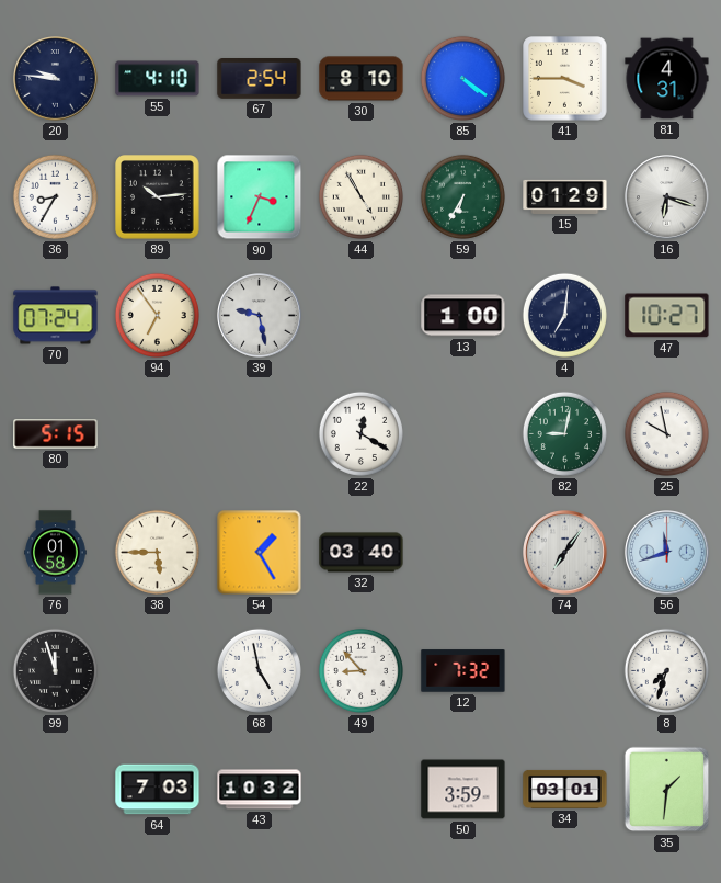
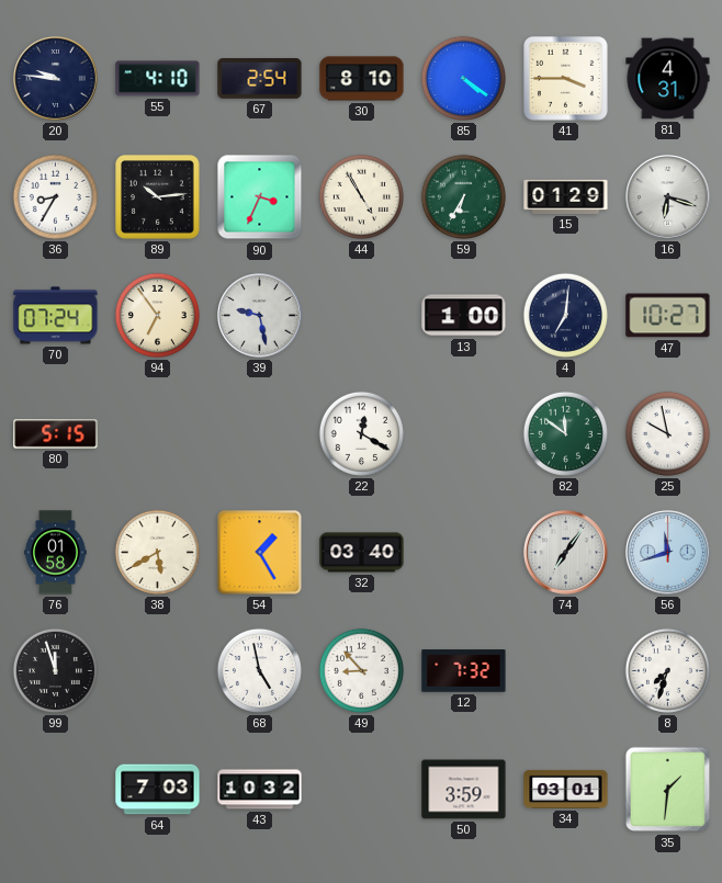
82: 9:02 -> 11:51 (565, 433)
38: 5:45 -> 5:40 (157, 552)
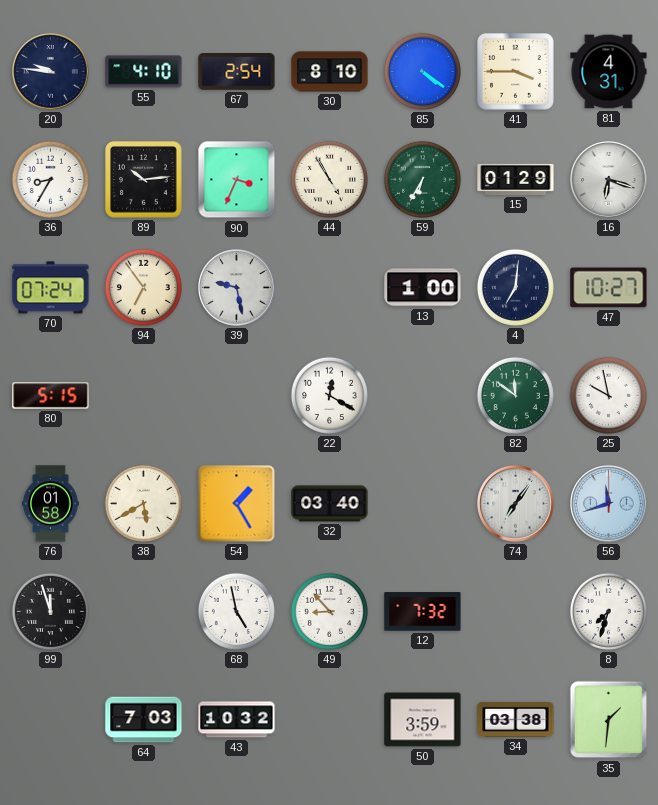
34: 03:01 -> 03:38 (516, 719)
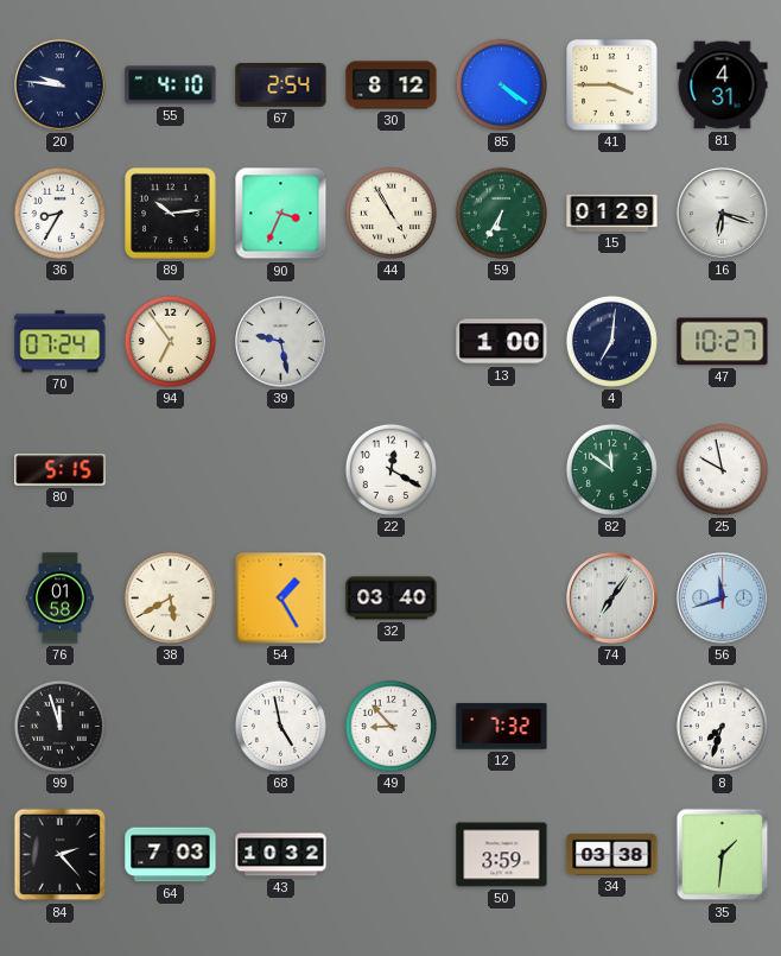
30: 8:10 -> 8:12 (392, 86)
84: none -> 2:23 (61, 855)
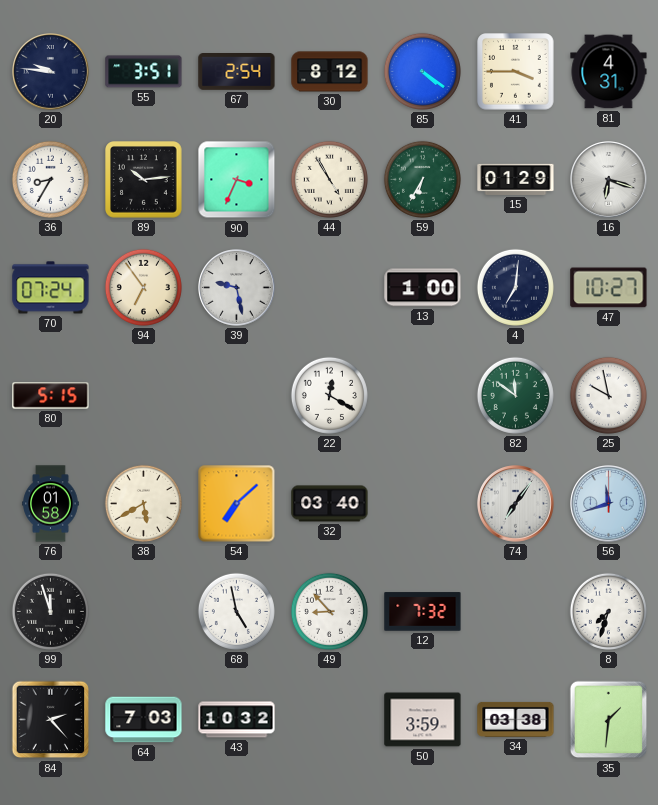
55: 4:10 -> 3:51 (144, 72)
54: 1:25 -> 7:08 (237, 504)
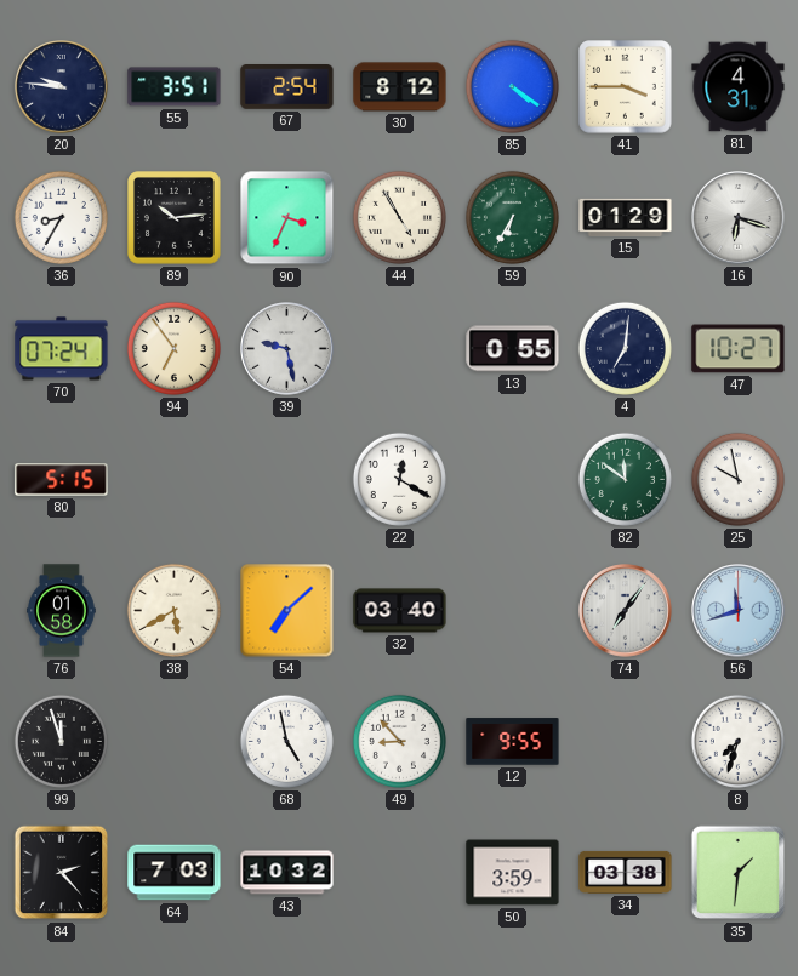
13: 1:00 -> 0:55 (513, 349)
12: 7:32 -> 9:55 (513, 742)
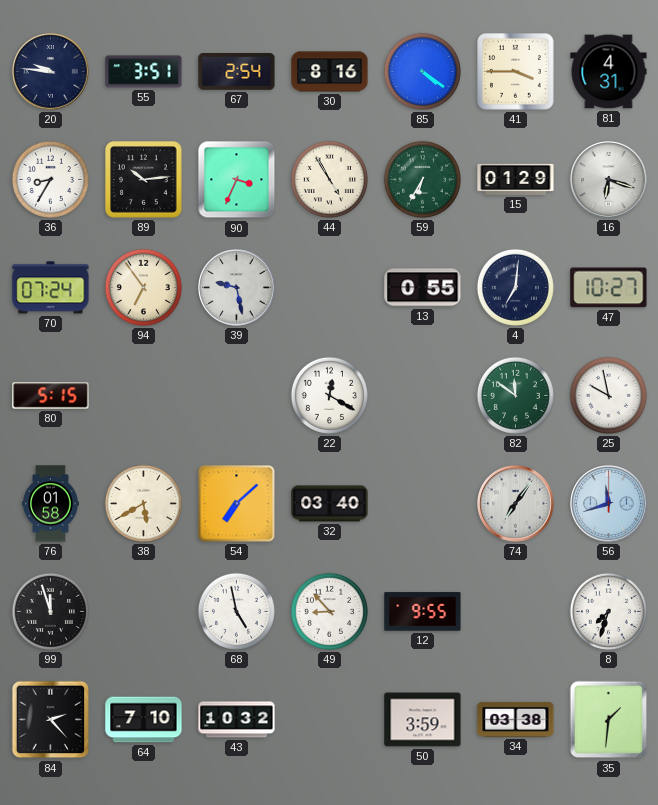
30: 8:12 -> 8:16 (330, 72)
64: 7:03 -> 7:10 (144, 720)
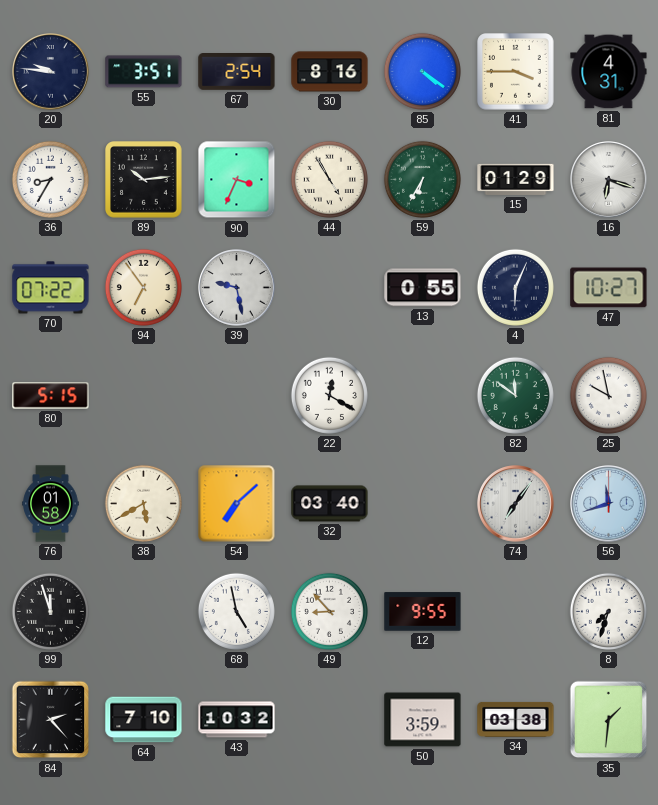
70: 07:24 -> 07:22 (51, 288)
4: 7:01 -> 6:04 (515, 287)
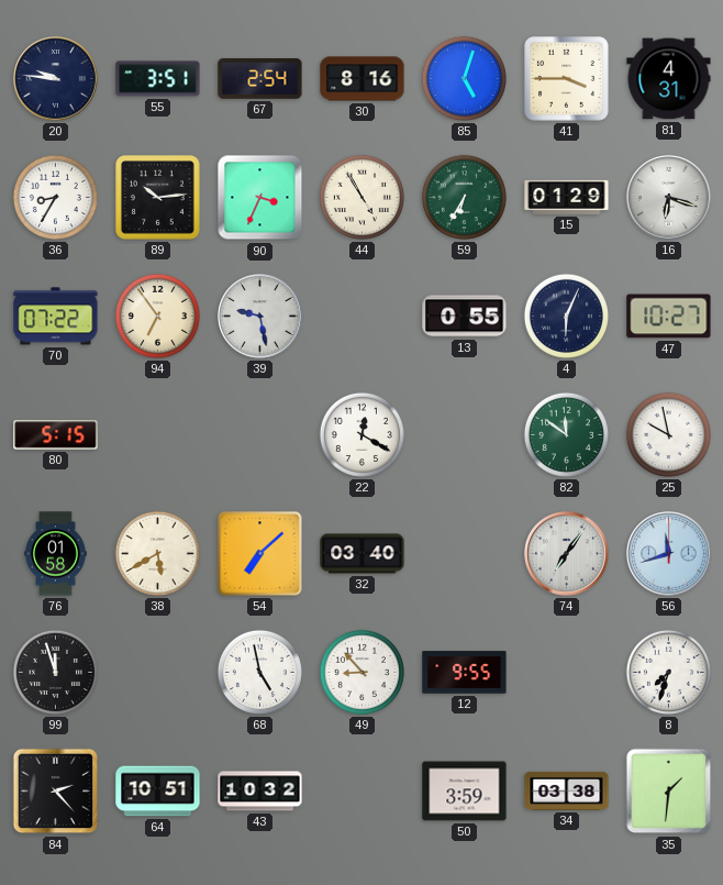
85: 4:21 -> 5:03 (464, 78)
64: 7:10 -> 10:51 (158, 792)
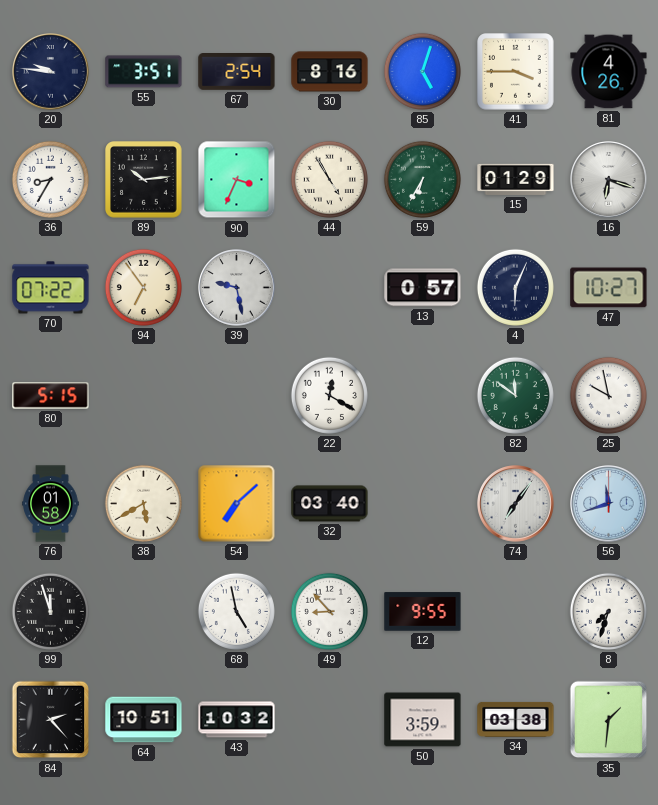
81: 4:31 -> 4:26 (609, 72)
13: 0:55 -> 0:57 (423, 288)
